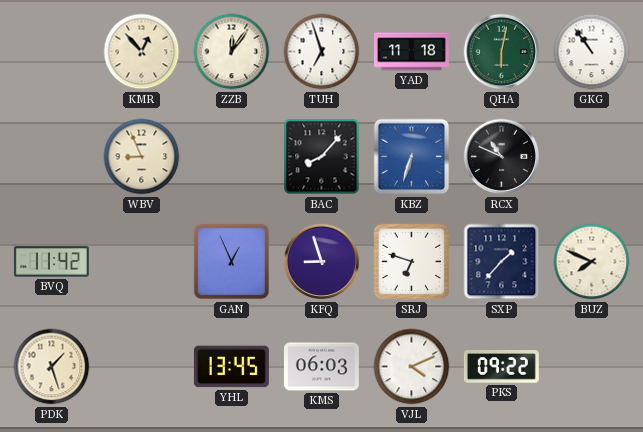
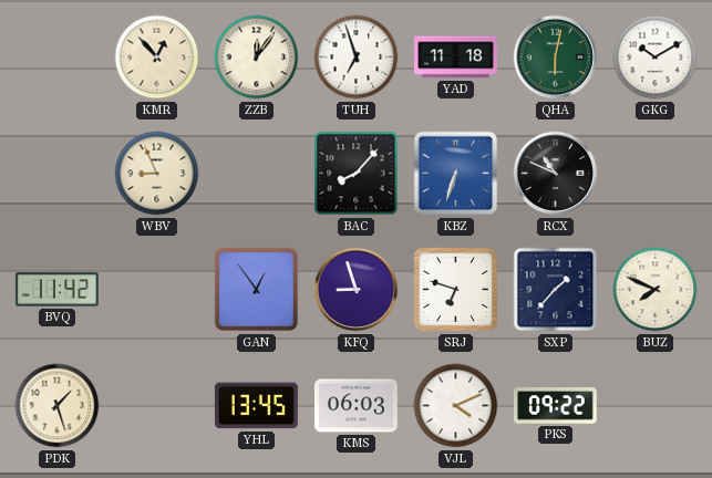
GKG: 10:54 -> 10:10 (656, 58)
GAN: 12:56 -> 12:54 (257, 290)
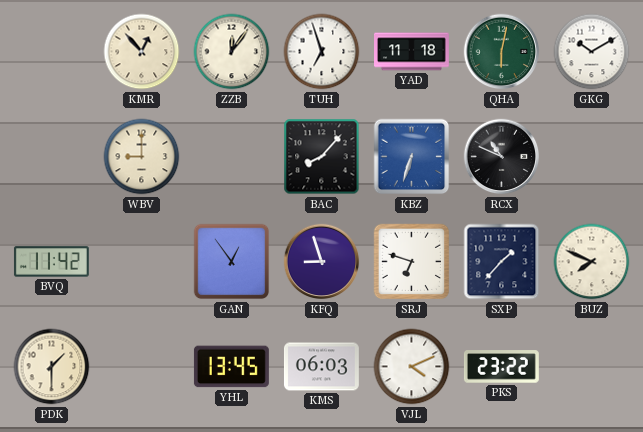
WBV: 8:56 -> 9:00 (142, 157)
PDK: 1:27 -> 1:30 (52, 367)
PKS: 09:22 -> 23:22 (501, 367)
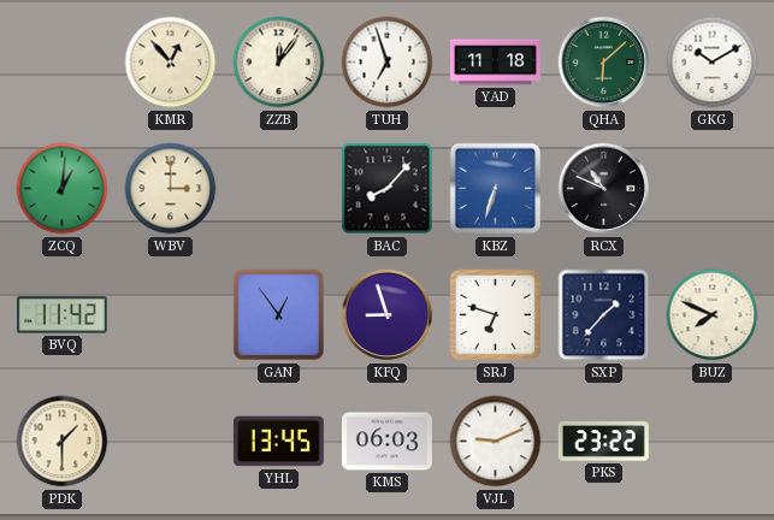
QHA: 6:02 -> 6:08 (604, 63)
ZCQ: none -> 1:01 (63, 189)
WBV: 9:00 -> 3:00 (171, 189)
VJL: 4:11 -> 9:11 (496, 442)
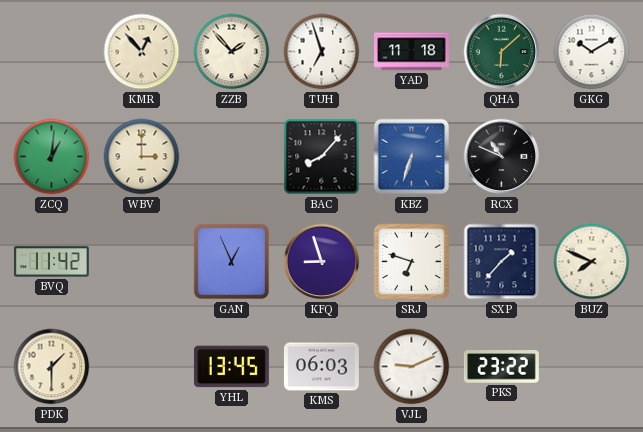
ZZB: 12:06 -> 1:53 (232, 52)
GAN: 12:54 -> 12:56 (232, 262)
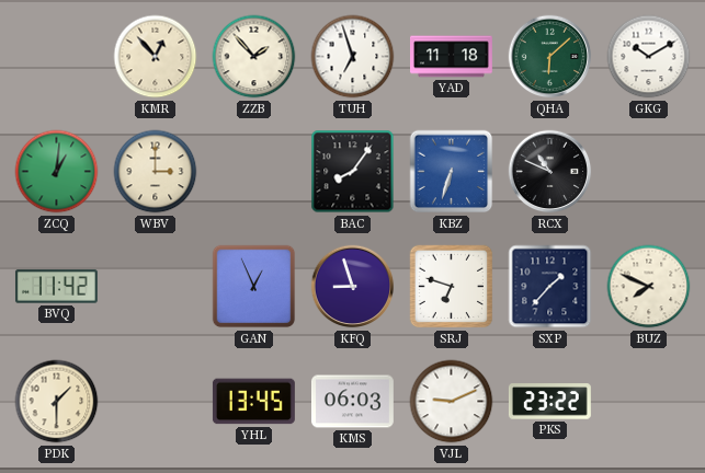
BAC: 8:07 -> 8:06 (353, 172)
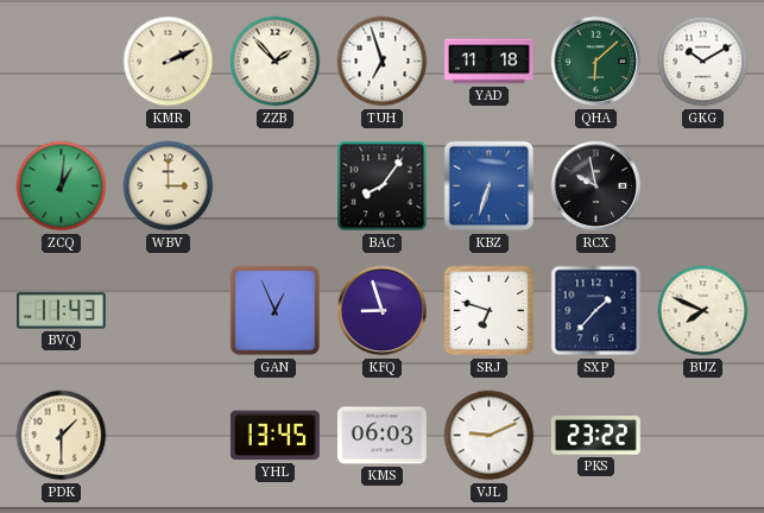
KMR: 12:53 -> 2:11 (169, 62)
RCX: 10:49 -> 9:58 (596, 186)
BVQ: 11:42 -> 11:43 (61, 311)
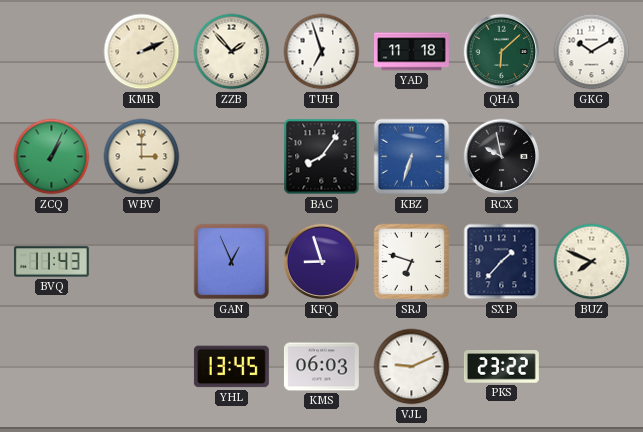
ZCQ: 1:01 -> 1:04 (52, 157)
PDK: 1:30 -> none (62, 436)
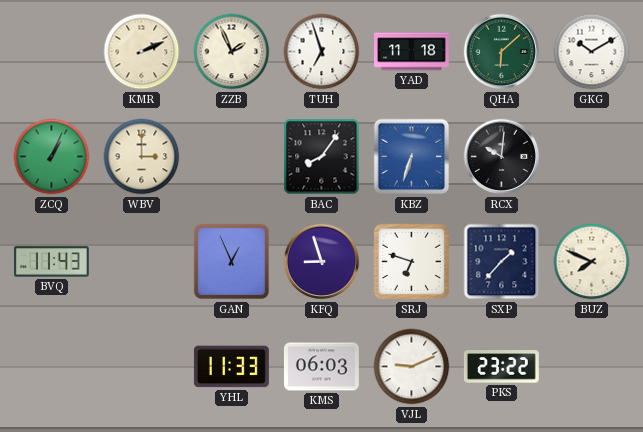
ZZB: 1:53 -> 1:56 (232, 52)
RCX: 9:58 -> 10:01 (502, 157)
YHL: 13:45 -> 11:33 (231, 367)
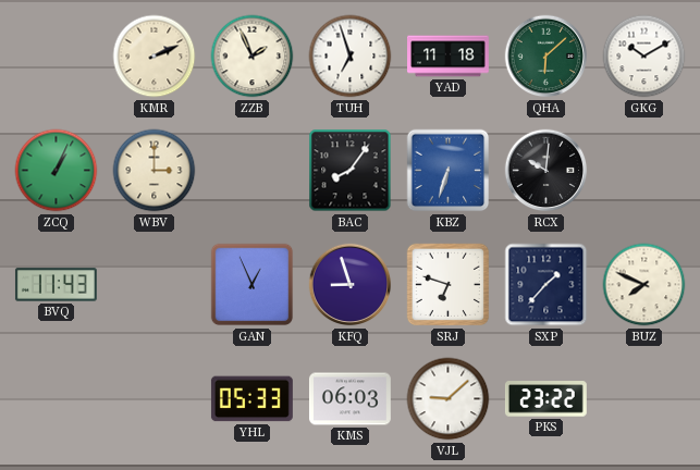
YHL: 11:33 -> 05:33 (251, 399)
VJL: 9:11 -> 9:08 (449, 399)
